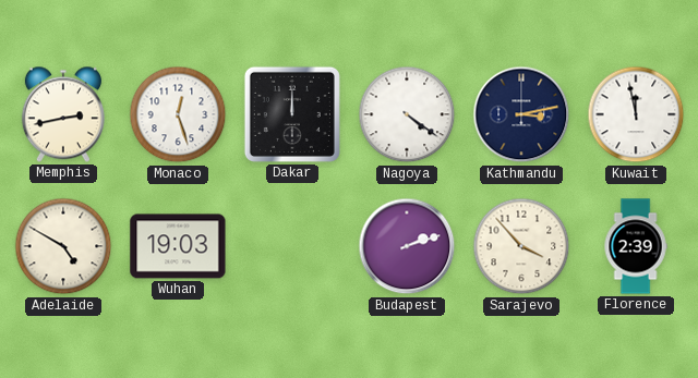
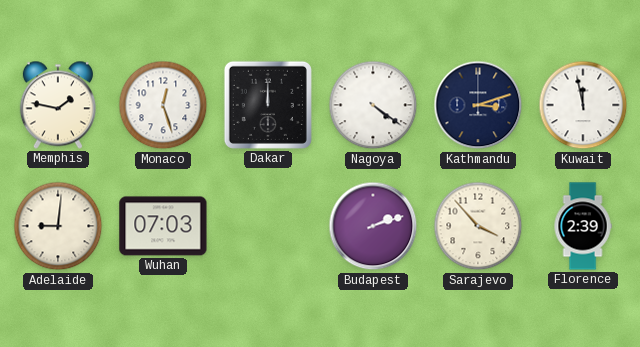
Memphis: 2:43 -> 1:47 (58, 105)
Kathmandu: 3:13 -> 3:12 (478, 105)
Adelaide: 4:50 -> 9:01 (58, 226)
Wuhan: 19:03 -> 07:03 (163, 226)
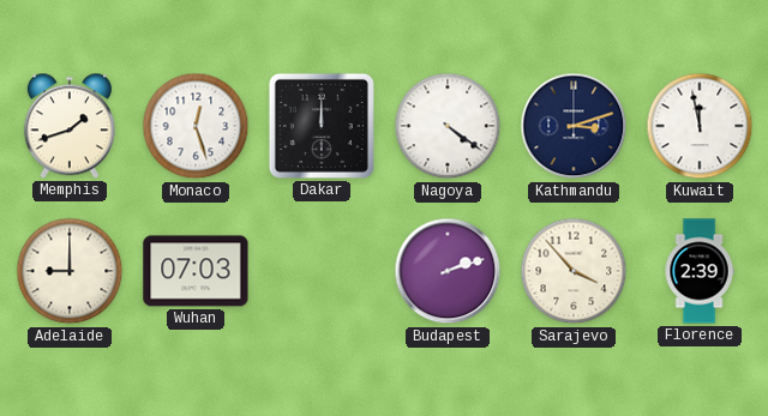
Memphis: 1:47 -> 1:42 (70, 126)
Adelaide: 9:01 -> 9:00 (70, 271)
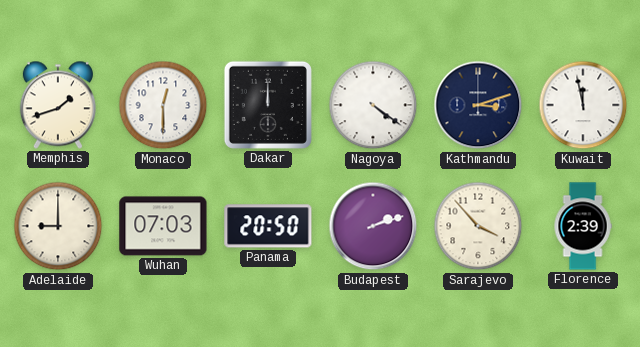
Monaco: 12:27 -> 12:30 (163, 105)
Panama: none -> 20:50 (268, 226)
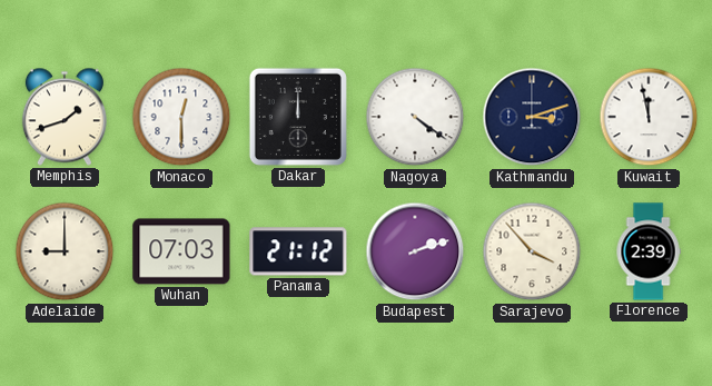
Panama: 20:50 -> 21:12 (298, 251)
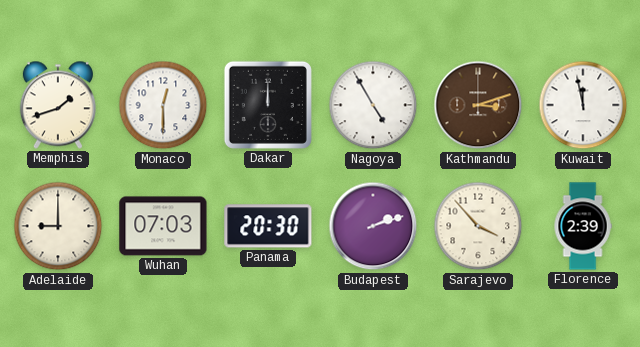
Nagoya: 4:21 -> 4:55 (373, 105)
Kathmandu dial: navy -> brown (478, 105)
Panama: 21:12 -> 20:30 (268, 226)
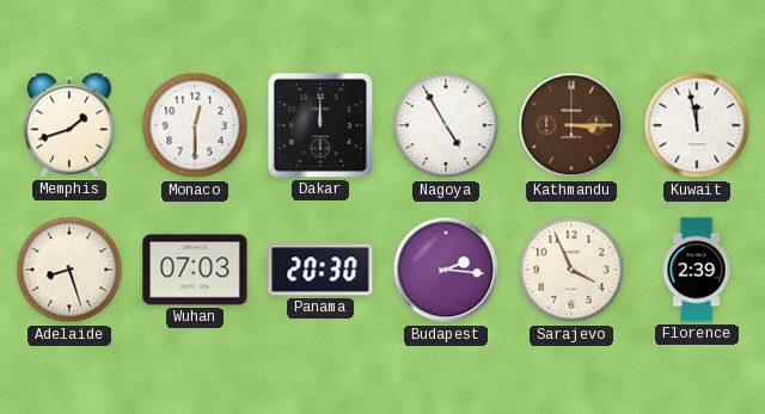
Kathmandu: 3:12 -> 3:15 (571, 125)
Adelaide: 9:00 -> 8:27 (69, 270)
Budapest: 2:12 -> 2:16 (446, 270)
Sarajevo: 3:53 -> 3:56 (571, 270)
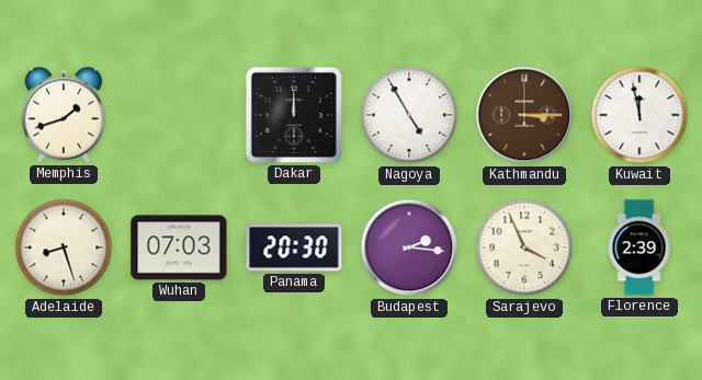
Monaco: 12:30 -> none (195, 125)
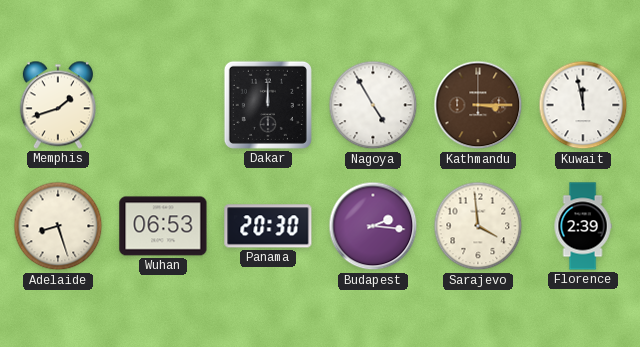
Wuhan: 07:03 -> 06:53 (163, 226)
Sarajevo: 3:56 -> 3:59 (478, 226)
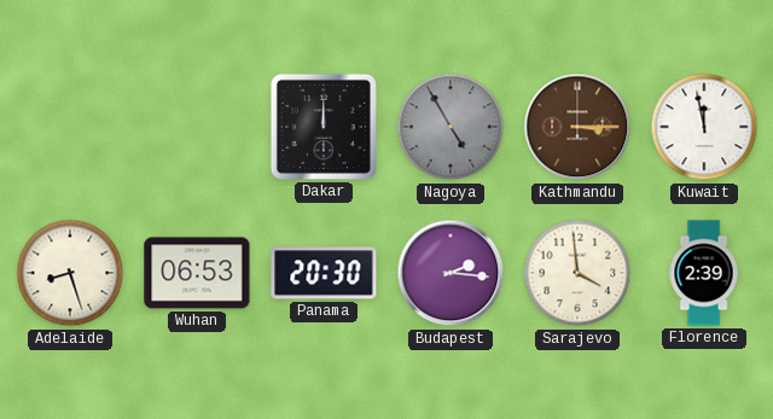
Memphis: 1:42 -> none (58, 105)
Nagoya dial: white -> grey (451, 127)
